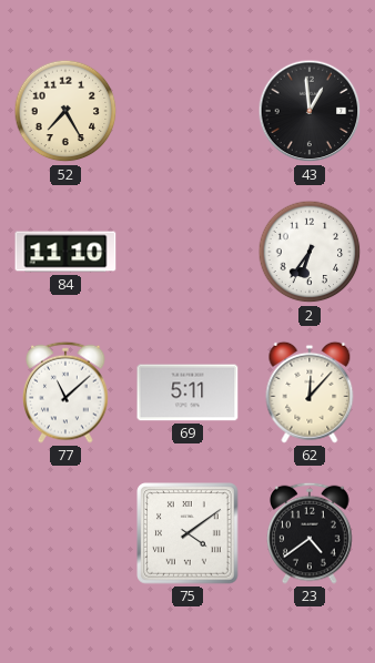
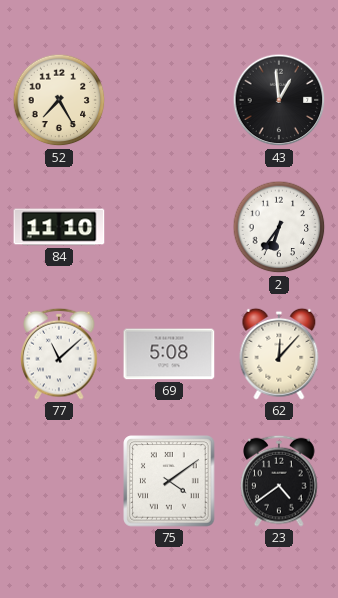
69: 5:11 -> 5:08 (169, 354)
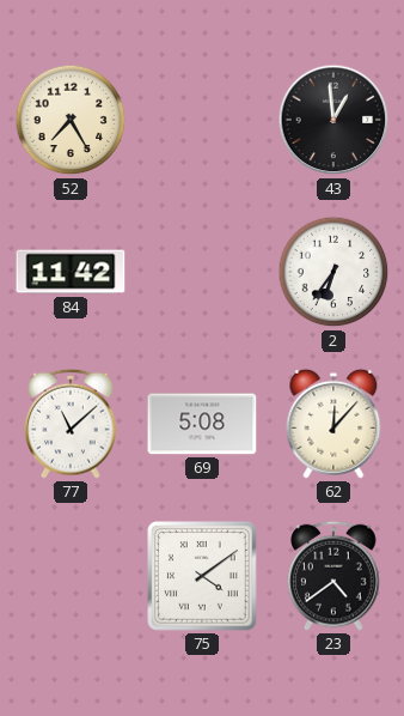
84: 11:10 -> 11:42 (71, 272)
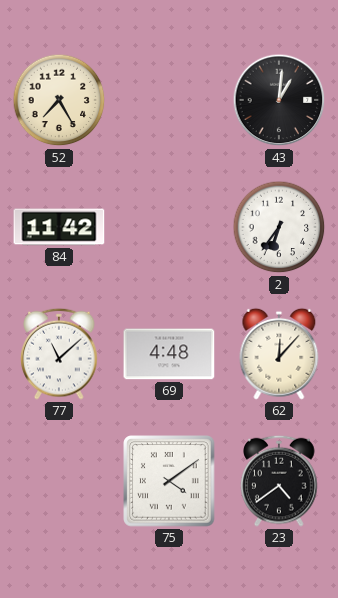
43: 12:59 -> 1:01 (279, 100)
69: 5:08 -> 4:48 (169, 354)
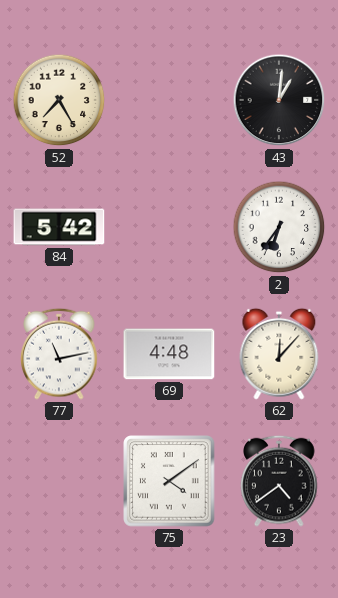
84: 11:42 -> 5:42 (59, 227)
77: 11:08 -> 11:13 (59, 354)
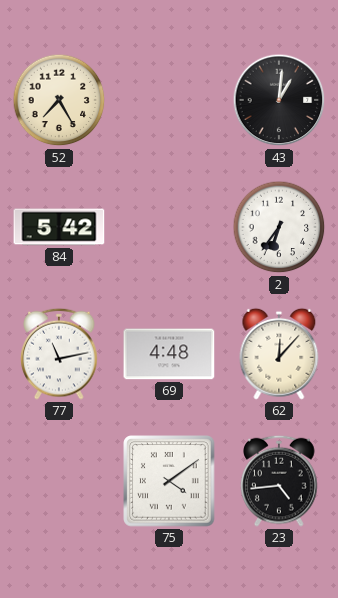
23: 4:39 -> 4:44 (279, 481)
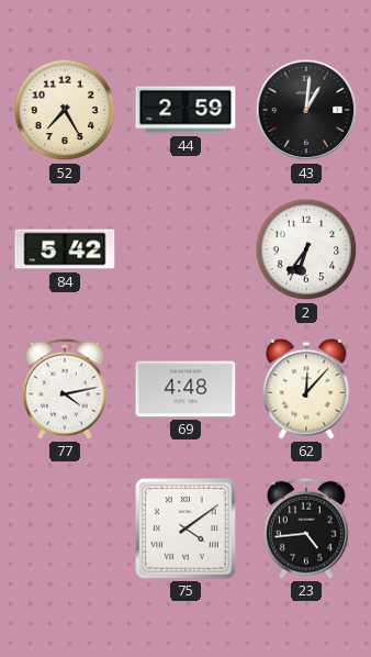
44: none -> 2:59 (185, 110)
77: 11:13 -> 4:13 (65, 389)
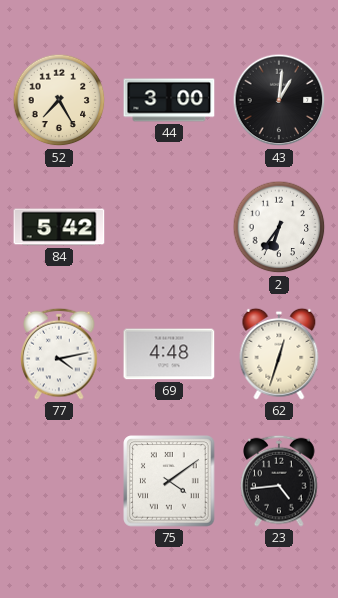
44: 2:59 -> 3:00 (169, 100)
62: 12:07 -> 12:33 (279, 354)
